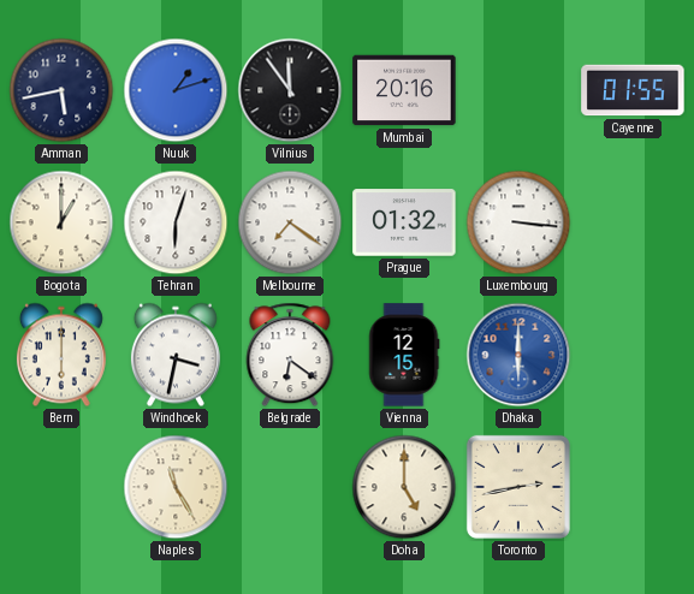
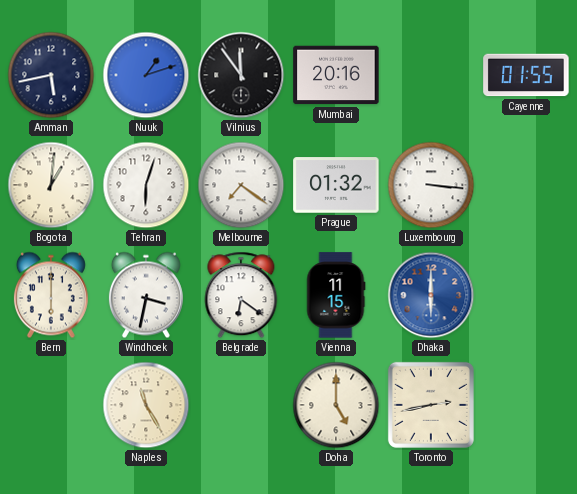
Bogota: 1:00 -> 1:01 (51, 185)
Vienna: 12:15 -> 11:15 (336, 295)
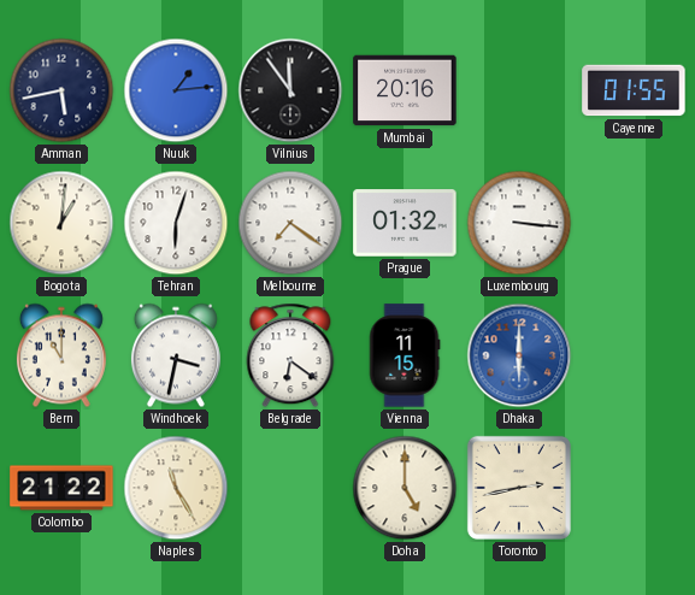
Nuuk: 1:12 -> 1:14 (176, 90)
Bern: 6:00 -> 11:00 (61, 355)
Colombo: none -> 21:22 (61, 488)
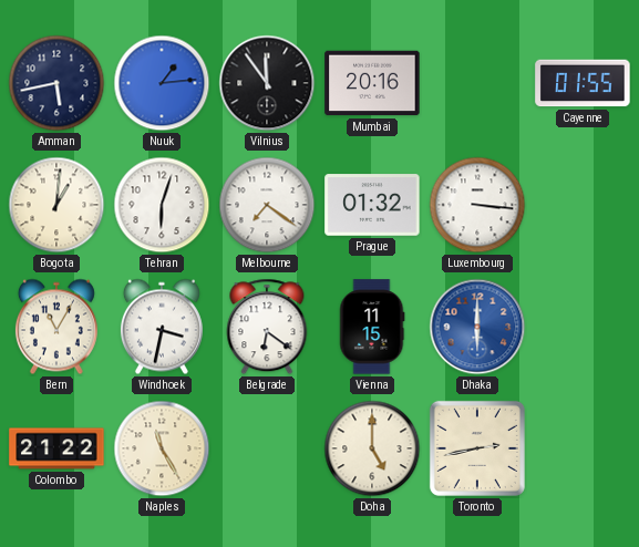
Bern: 11:00 -> 11:05 (56, 327)
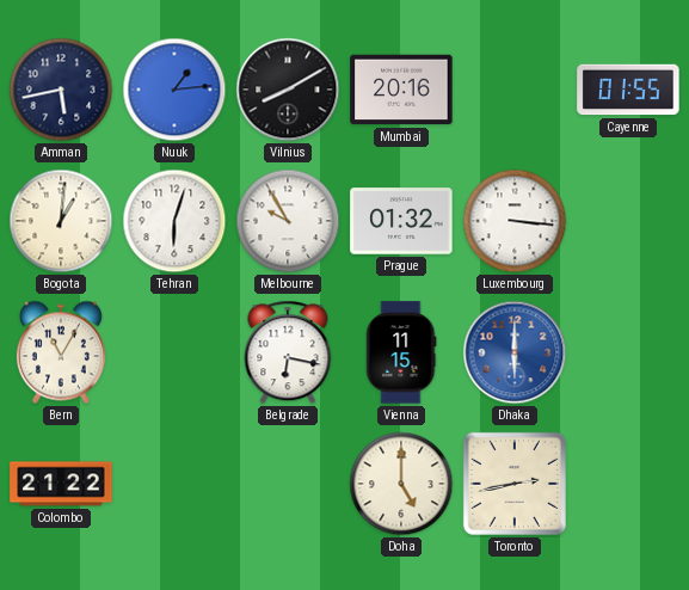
Vilnius: 11:54 -> 8:10 (288, 90)
Melbourne: 7:21 -> 9:55 (288, 221)
Windhoek: 3:32 -> none (162, 327)
Belgrade: 6:21 -> 6:17 (288, 352)
Naples: 11:25 -> none (162, 448)
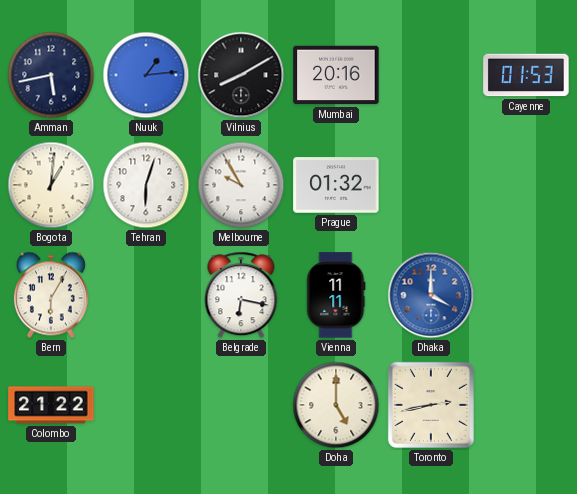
Cayenne: 01:55 -> 01:53 (526, 75)
Luxembourg: 3:16 -> none (515, 221)
Bern: 11:05 -> 6:05 (51, 295)
Vienna: 11:15 -> 11:11 (336, 295)
Dhaka: 6:00 -> 4:00 (431, 295)
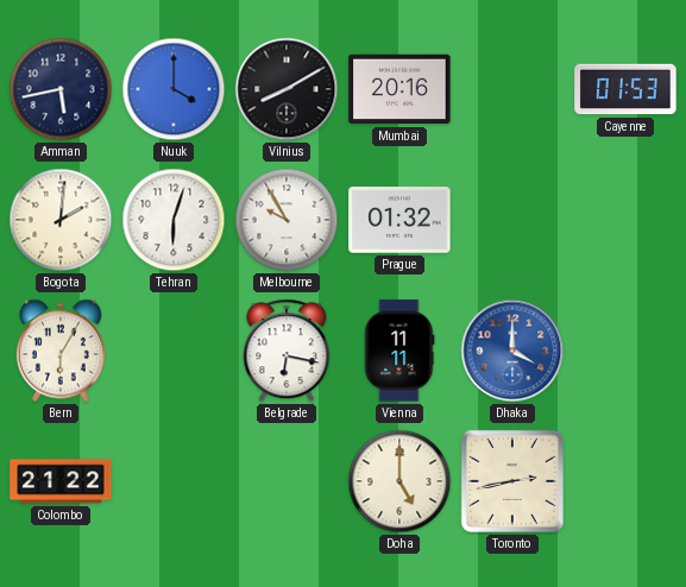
Nuuk: 1:14 -> 4:00 (174, 89)
Bogota: 1:01 -> 2:01 (61, 220)
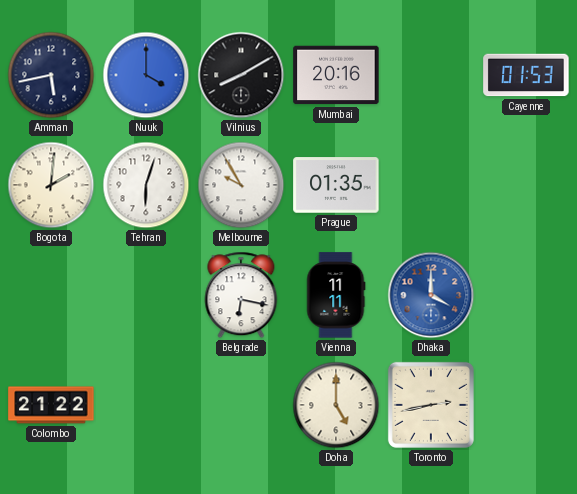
Prague: 01:32 -> 01:35 (336, 185)
Bern: 6:05 -> none (61, 351)
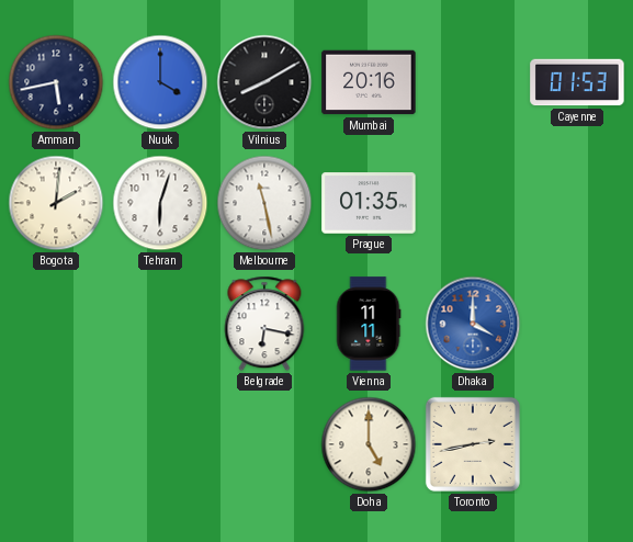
Melbourne: 9:55 -> 11:28 (264, 203)
Colombo: 21:22 -> none (51, 405)
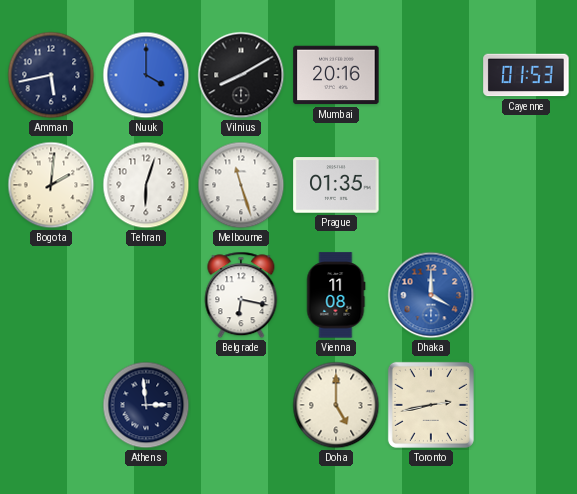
Melbourne: 11:28 -> 11:27 (241, 185)
Vienna: 11:11 -> 11:08 (336, 295)
Athens: none -> 2:59 (146, 405)
